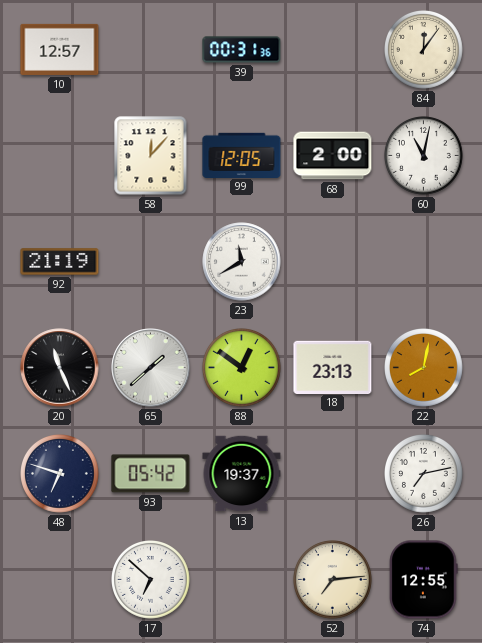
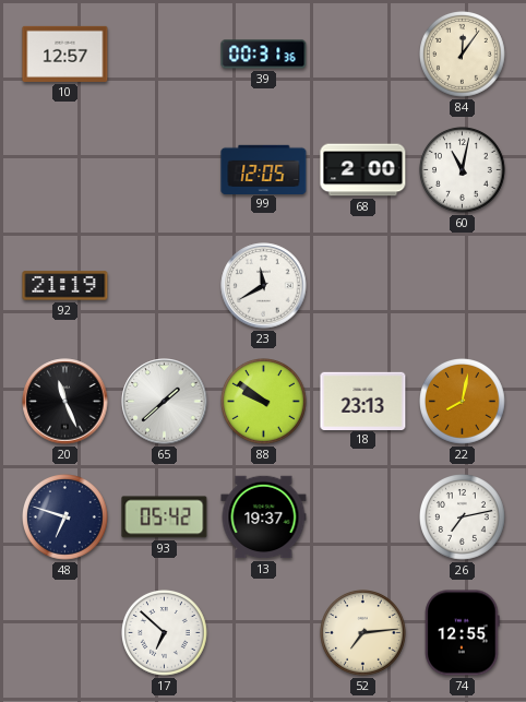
58: 12:07 -> none (151, 156)
88: 12:51 -> 9:51 (264, 402)
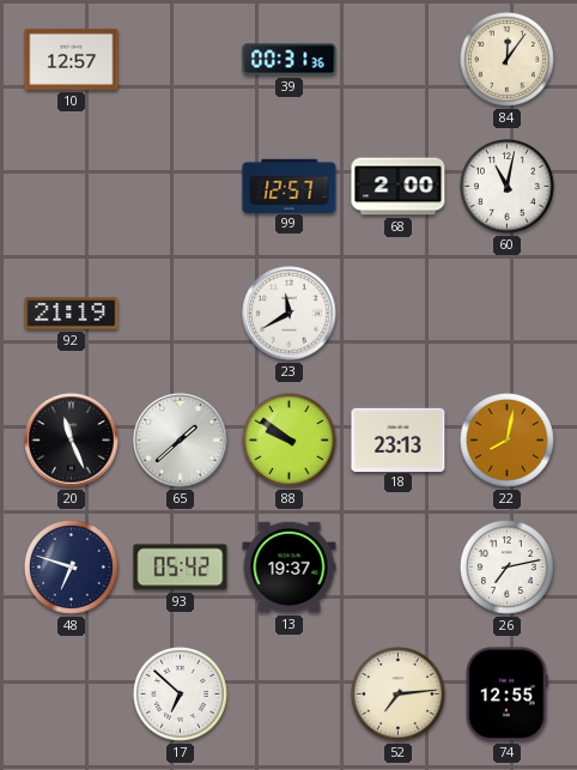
99: 12:05 -> 12:57 (290, 186)
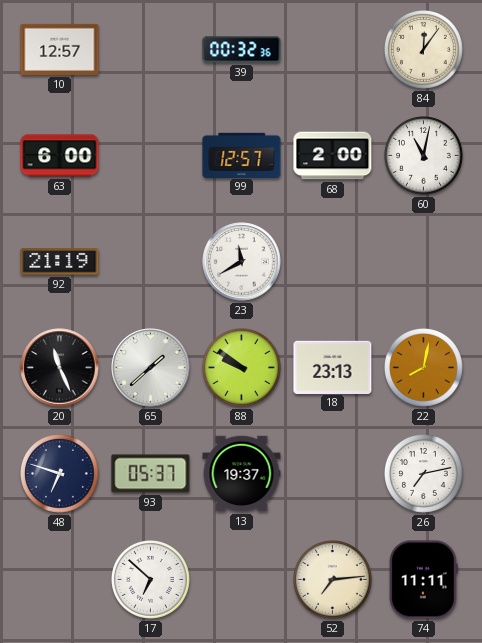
39: 00:31 -> 00:32 (242, 50)
63: none -> 6:00 (60, 156)
93: 05:42 -> 05:37 (151, 474)
74: 12:55 -> 11:11 (424, 580)
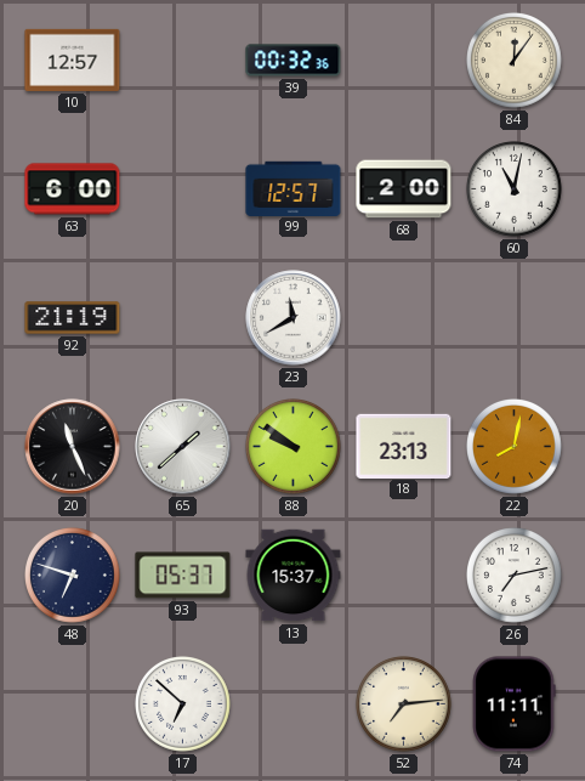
13: 19:37 -> 15:37 (294, 576)
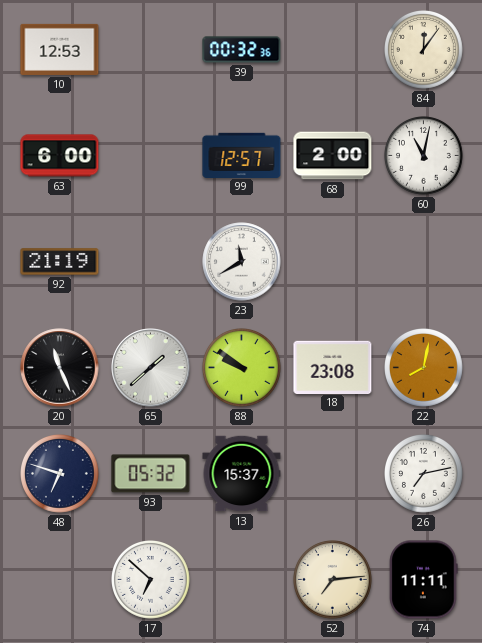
10: 12:57 -> 12:53 (60, 49)
18: 23:13 -> 23:08 (333, 367)
93: 05:37 -> 05:32 (151, 474)
